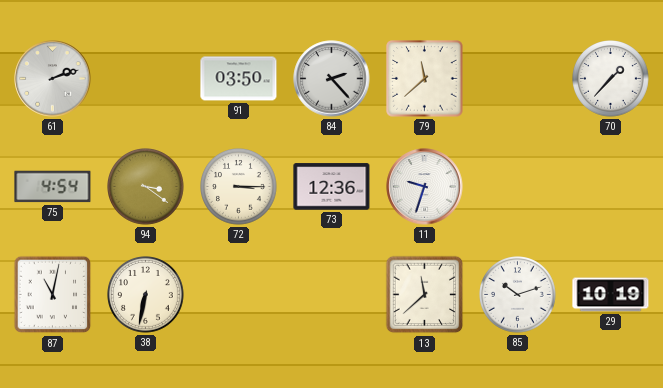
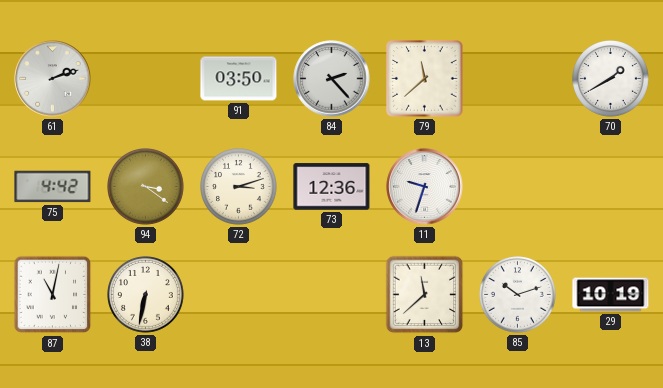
70: 1:37 -> 1:40 (611, 79)
75: 4:54 -> 4:42 (53, 187)
72: 3:15 -> 3:12 (239, 187)
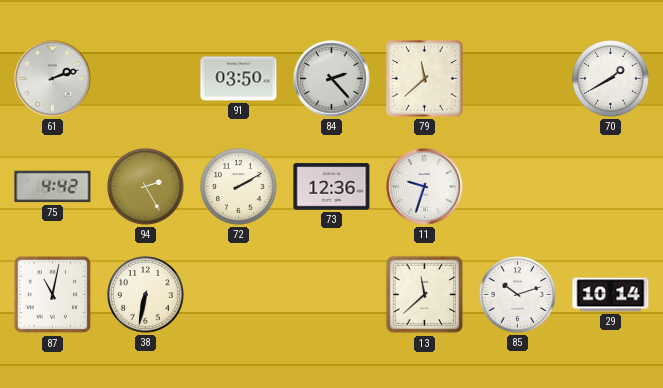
94: 3:21 -> 2:25 (146, 187)
72: 3:12 -> 2:10 (239, 187)
29: 10:19 -> 10:14 (611, 295)
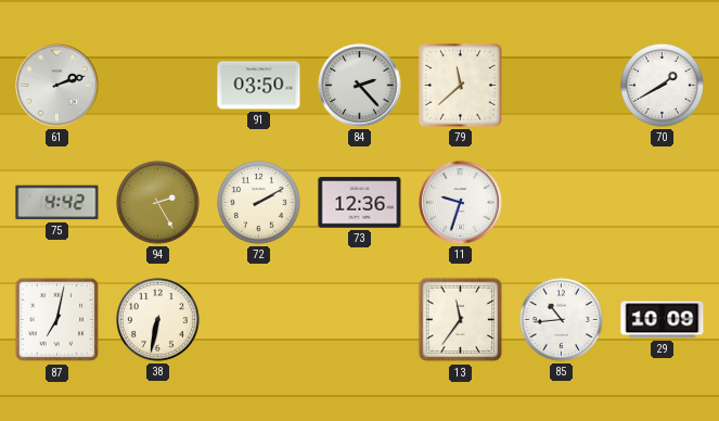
87: 11:02 -> 7:02 (57, 320)
13: 11:38 -> 11:36 (461, 320)
85: 10:12 -> 10:44 (562, 320)
29: 10:14 -> 10:09 (663, 320)
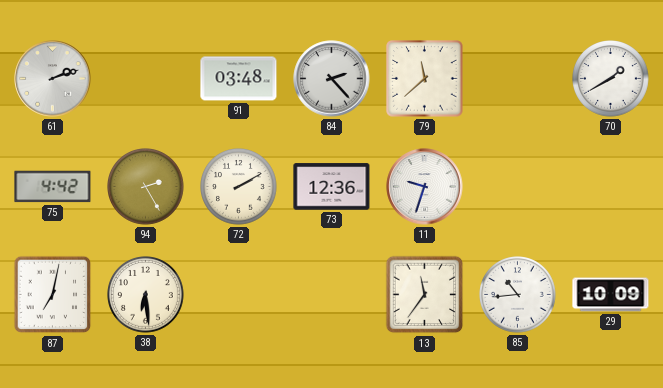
91: 03:50 -> 03:48 (239, 79)
38: 6:32 -> 6:29 (146, 295)
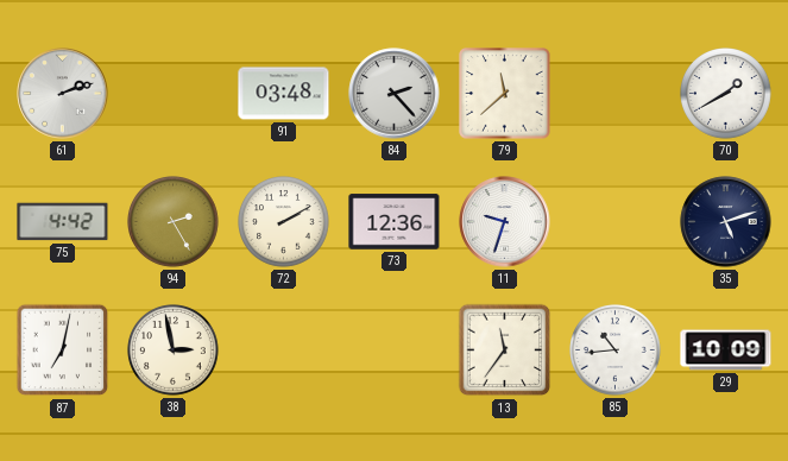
35: none -> 5:12 (726, 222)
38: 6:29 -> 2:58 (174, 351)
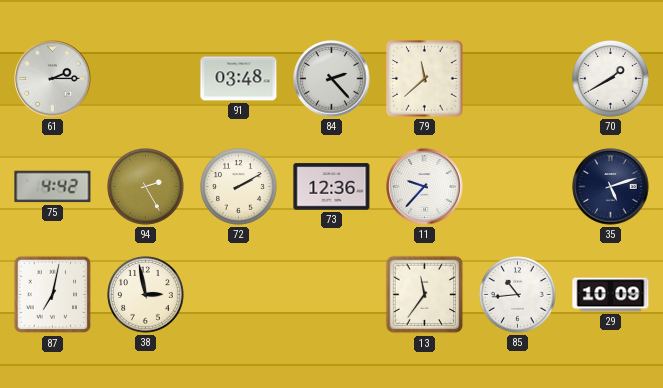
61: 2:12 -> 2:15 (53, 79)
11: 9:33 -> 9:37 (425, 187)
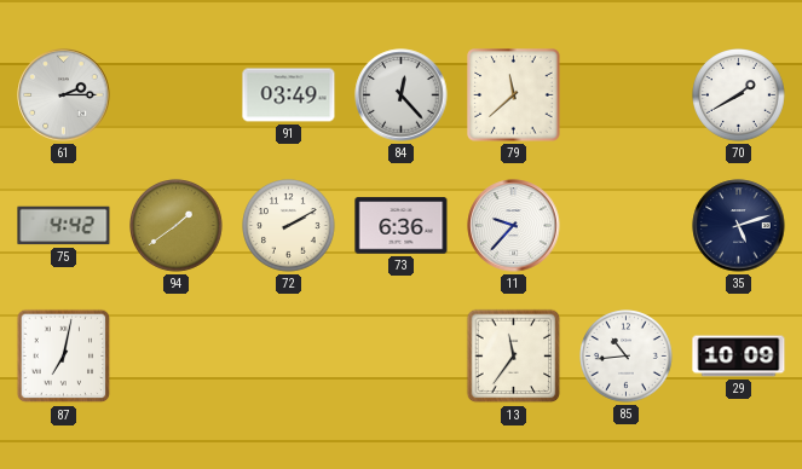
91: 03:48 -> 03:49 (289, 95)
84: 2:23 -> 12:23 (402, 95)
94: 2:25 -> 1:39 (177, 226)
73: 12:36 -> 6:36 (402, 226)
38: 2:58 -> none (146, 295)
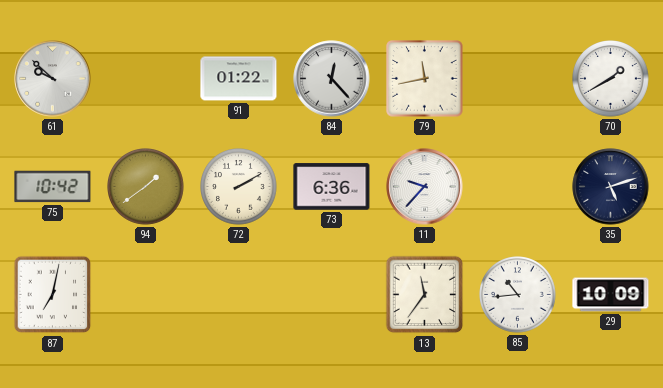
61: 2:15 -> 9:52 (53, 79)
91: 03:49 -> 01:22 (239, 79)
79: 11:38 -> 11:43 (425, 79)
75: 4:42 -> 10:42 (53, 187)
